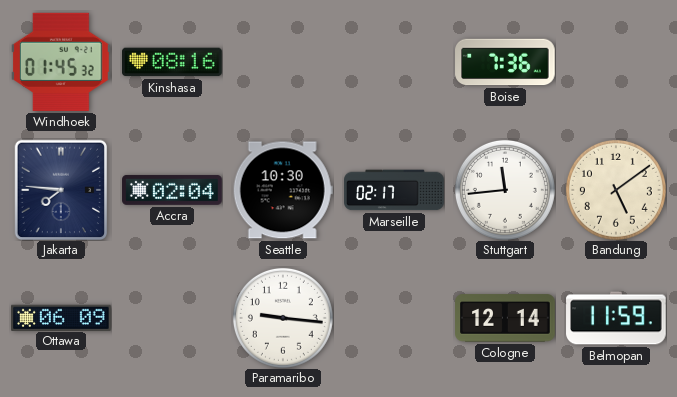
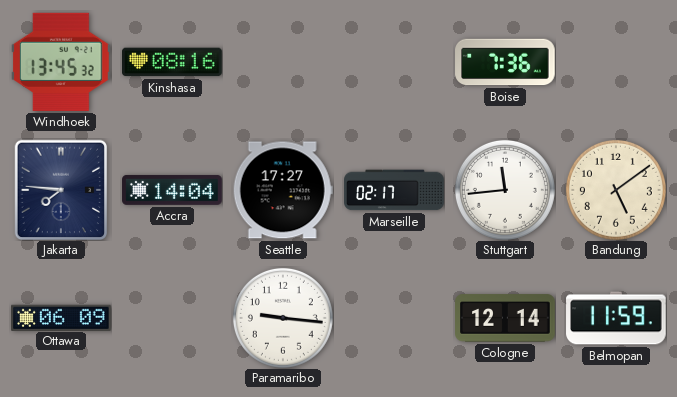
Windhoek: 01:45 -> 13:45 (62, 62)
Accra: 02:04 -> 14:04 (172, 190)
Seattle: 10:30 -> 17:27 (283, 190)
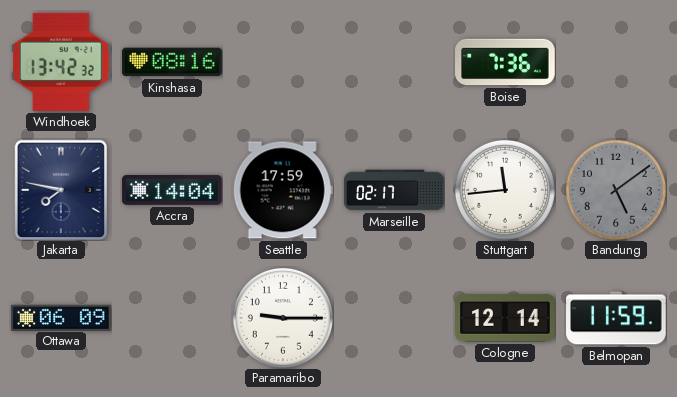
Windhoek: 13:45 -> 13:42 (62, 62)
Jakarta: 7:46 -> 7:47 (61, 190)
Seattle: 17:27 -> 17:59 (283, 190)
Bandung dial: cream -> grey (616, 190)
Paramaribo: 9:16 -> 9:15 (283, 318)
